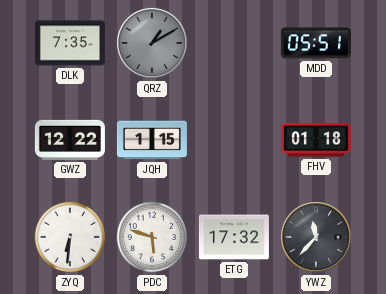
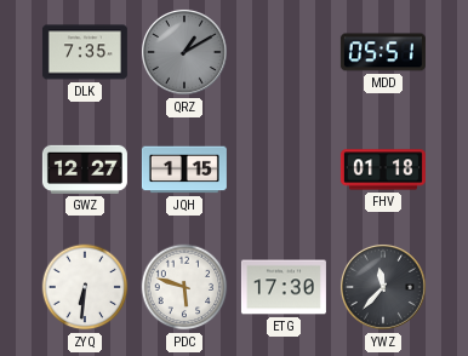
GWZ: 12:22 -> 12:27 (85, 170)
ETG: 17:32 -> 17:30 (284, 287)
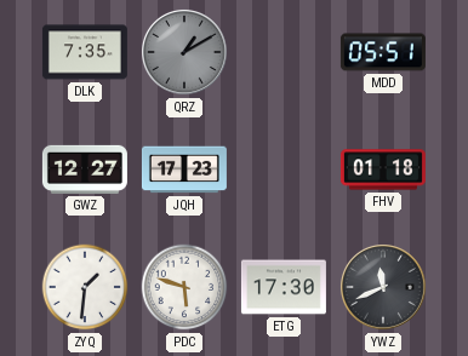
JQH: 1:15 -> 17:23 (184, 170)
ZYQ: 6:31 -> 1:31 (85, 287)
YWZ: 11:37 -> 11:41 (383, 287)
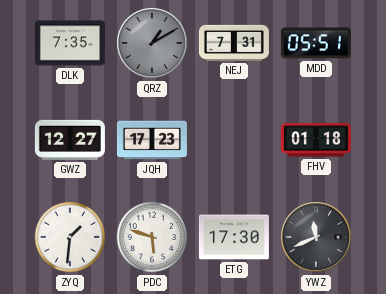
NEJ: none -> 7:31 (234, 43)
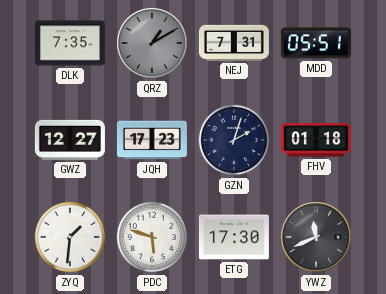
GZN: none -> 2:03 (234, 140)
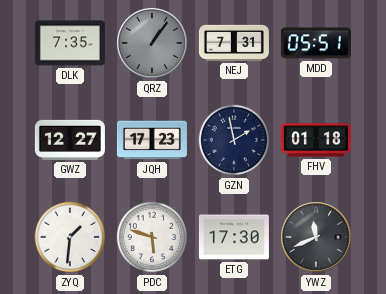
QRZ: 1:10 -> 1:06 (152, 43)
GZN: 2:03 -> 1:58 (234, 140)
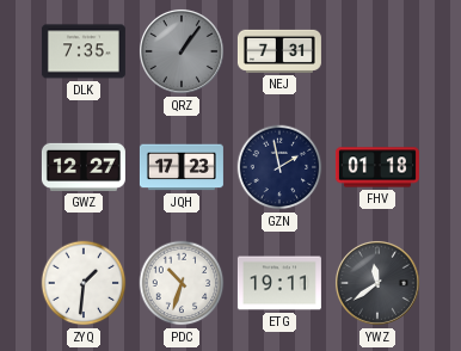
MDD: 05:51 -> none (316, 43)
PDC: 5:48 -> 10:33 (182, 283)
ETG: 17:30 -> 19:11 (279, 283)
YWZ: 11:41 -> 11:39 (377, 283)
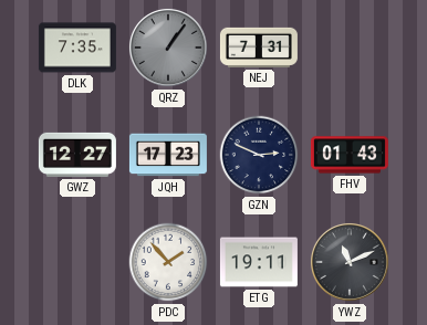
GZN: 1:58 -> 2:49 (259, 155)
FHV: 01:18 -> 01:43 (350, 155)
ZYQ: 1:31 -> none (84, 283)
PDC: 10:33 -> 1:53 (168, 262)
YWZ: 11:39 -> 11:11 (350, 262)
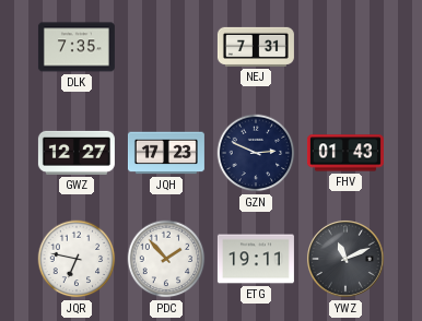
QRZ: 1:06 -> none (168, 48)
JQR: none -> 6:47 (77, 259)
